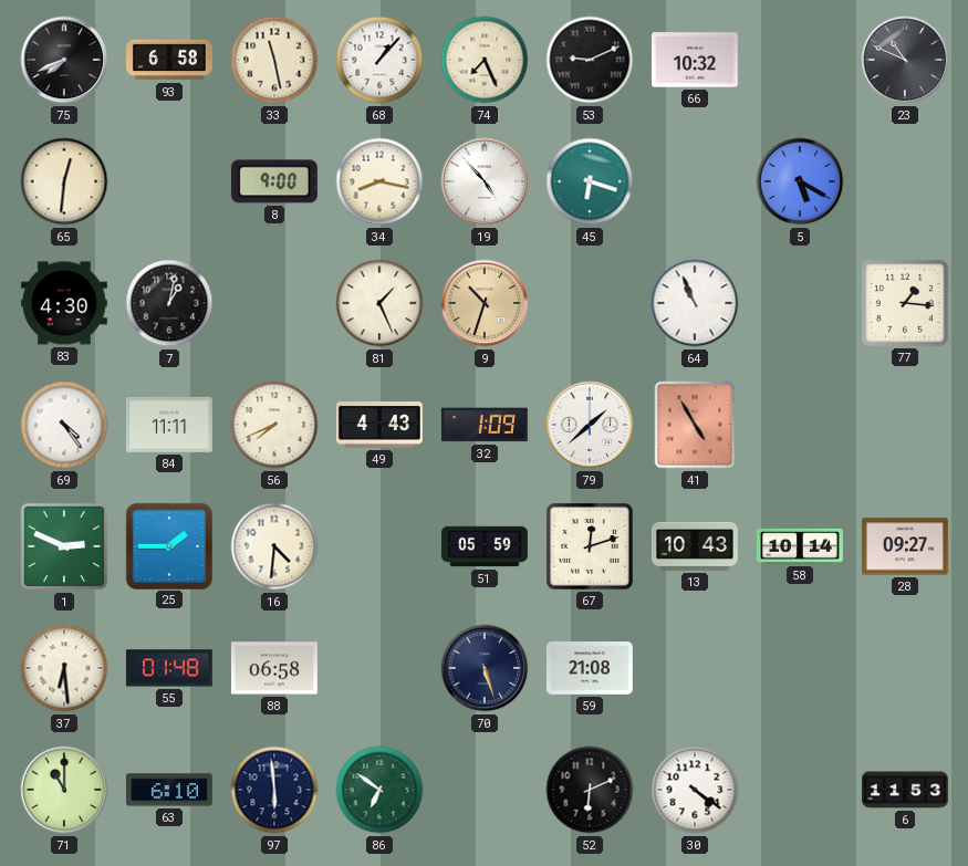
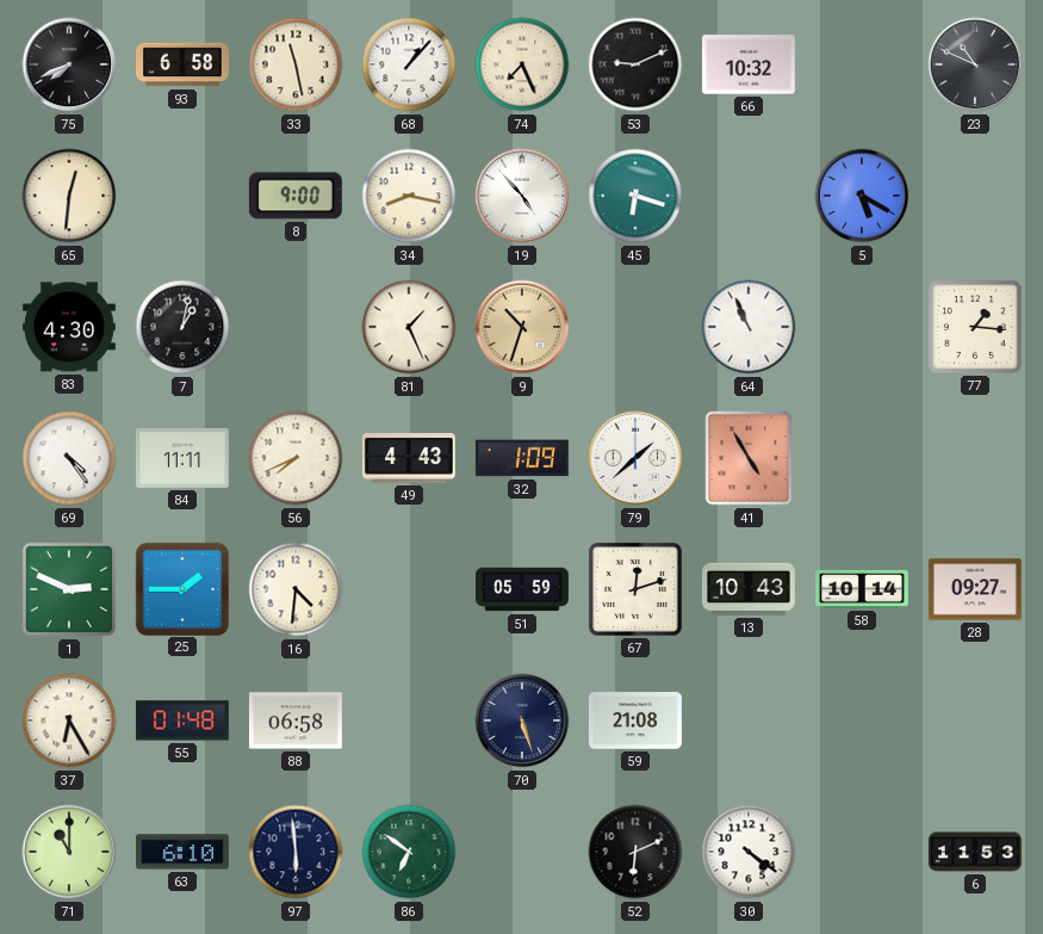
37: 6:29 -> 6:25 (69, 720)
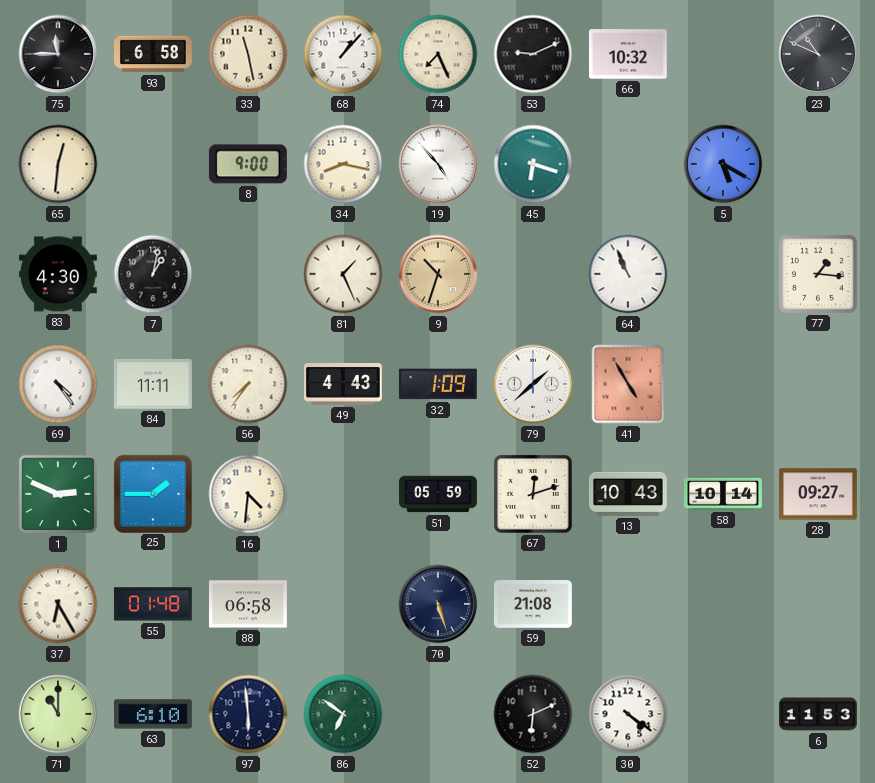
75: 7:41 -> 11:45 (58, 54)
56: 7:41 -> 7:36 (248, 384)
